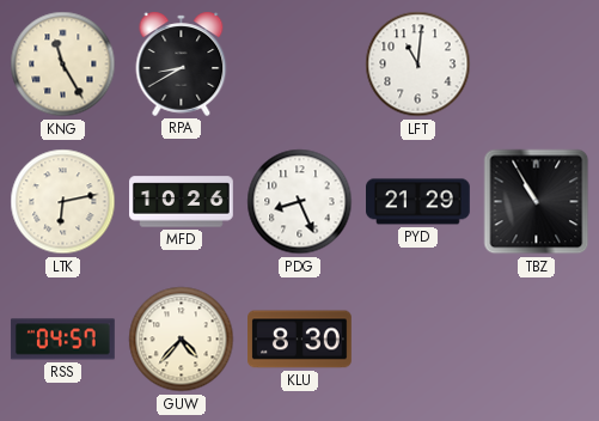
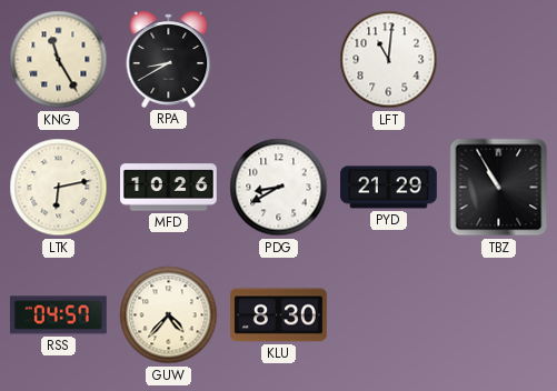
PDG: 8:26 -> 8:40 (279, 188)
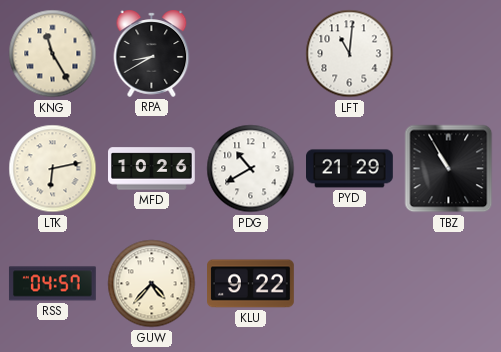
PDG: 8:40 -> 10:40 (251, 169)
KLU: 8:30 -> 9:22 (251, 284)
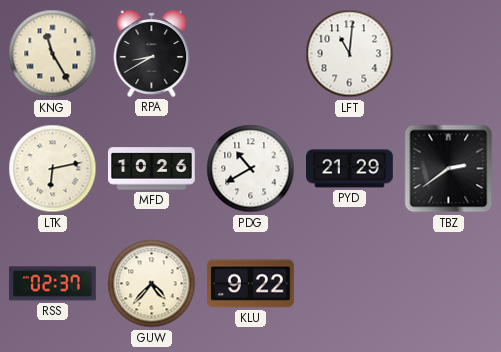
TBZ: 10:55 -> 2:39 (449, 169)
RSS: 04:57 -> 02:37 (53, 284)
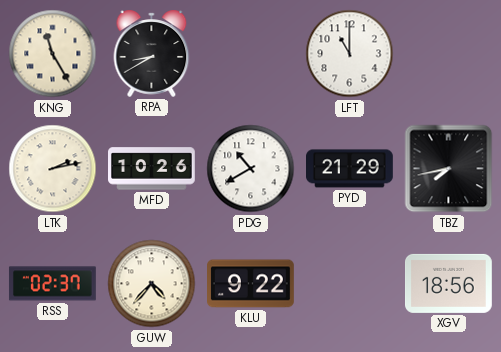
LFT: 11:01 -> 11:00 (350, 54)
LTK: 6:13 -> 2:13 (53, 169)
TBZ: 2:39 -> 7:43 (449, 169)
XGV: none -> 18:56 (449, 283)
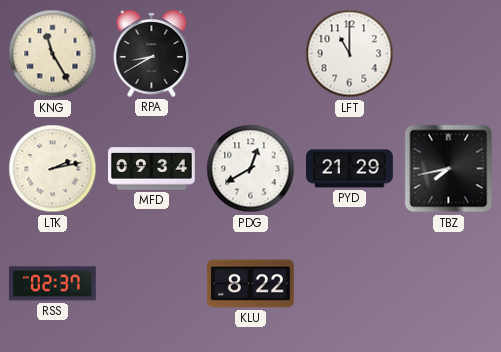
MFD: 10:26 -> 09:34 (152, 169)
PDG: 10:40 -> 12:40 (251, 169)
GUW: 4:37 -> none (152, 284)
KLU: 9:22 -> 8:22 (251, 284)
XGV: 18:56 -> none (449, 283)
